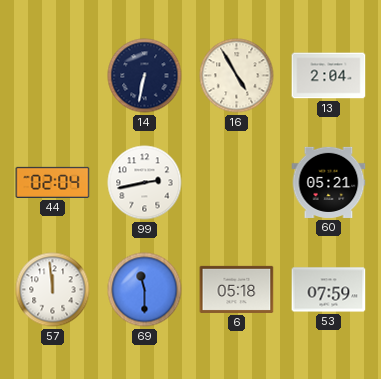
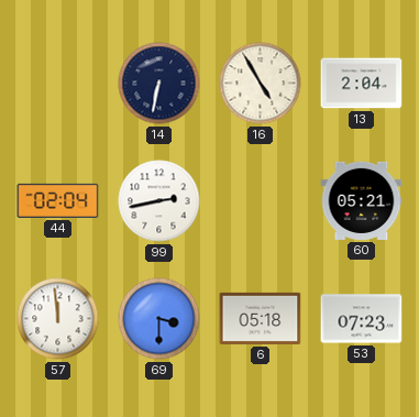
69: 11:30 -> 3:30 (159, 319)
53: 07:59 -> 07:23 (362, 319)
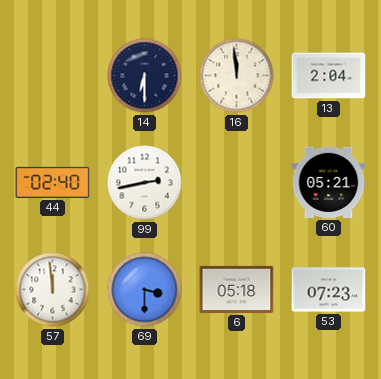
14: 6:32 -> 6:30 (145, 76)
16: 4:55 -> 11:59 (237, 76)
44: 02:04 -> 02:40 (53, 182)
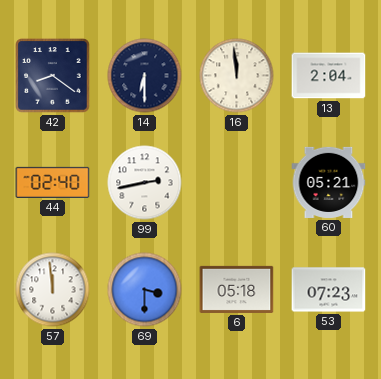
42: none -> 8:21 (53, 76)
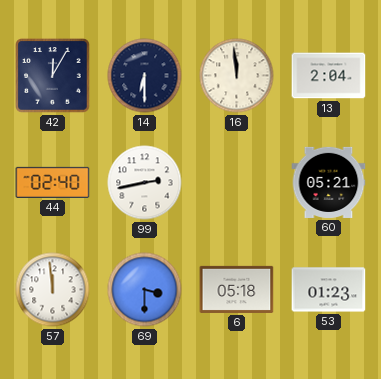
42: 8:21 -> 12:05 (53, 76)
53: 07:23 -> 01:23 (329, 290)
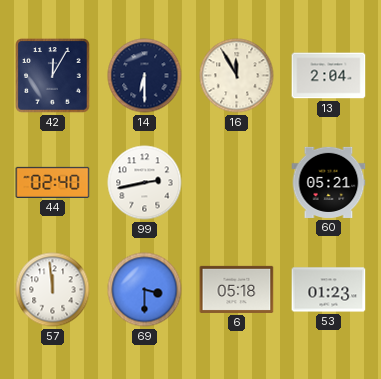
16: 11:59 -> 11:55 (237, 76)
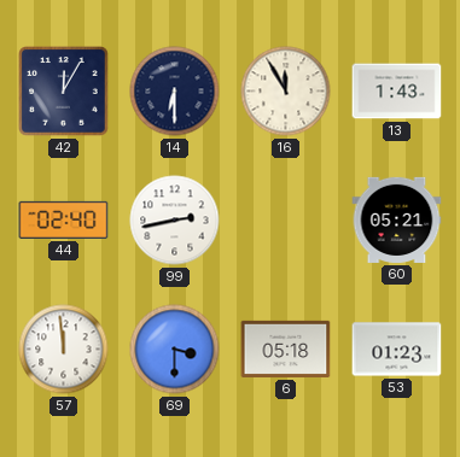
13: 2:04 -> 1:43 (397, 92)
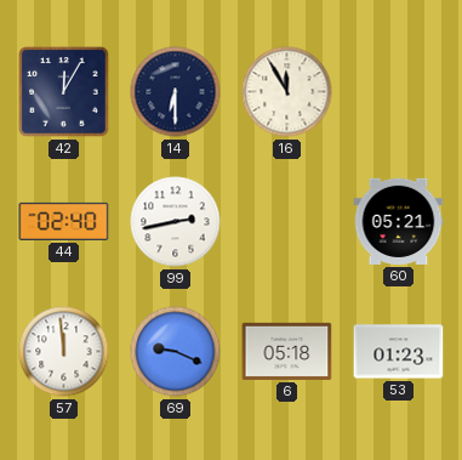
13: 1:43 -> none (397, 92)
69: 3:30 -> 9:19 (176, 352)
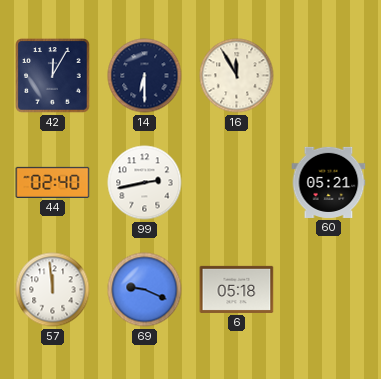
53: 01:23 -> none (399, 352)
